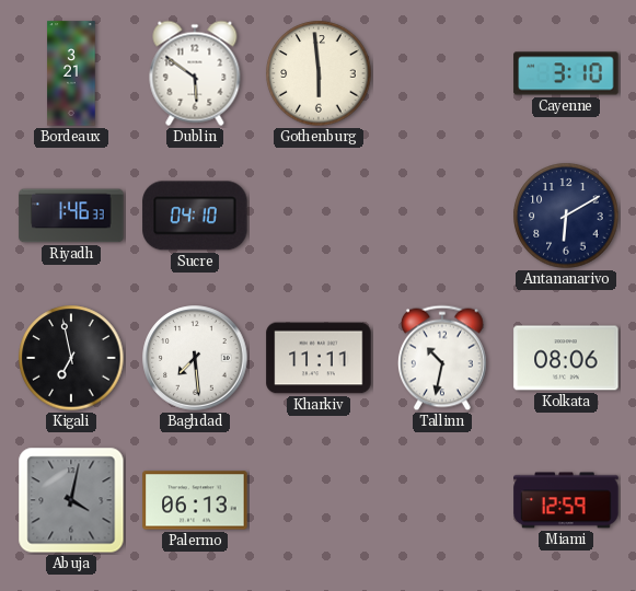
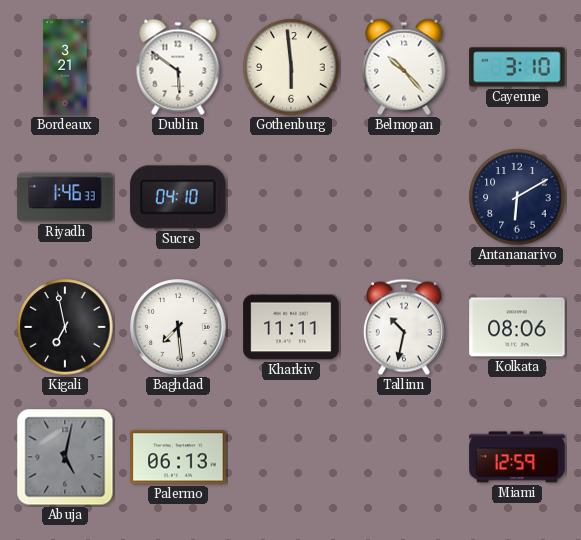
Belmopan: none -> 10:23 (404, 67)
Abuja: 4:02 -> 5:02 (65, 457)
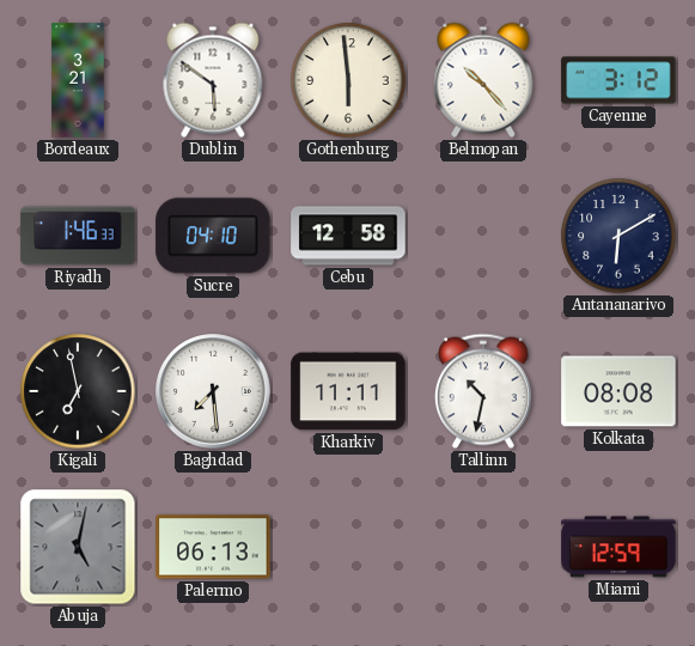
Cayenne: 3:10 -> 3:12 (618, 80)
Cebu: none -> 12:58 (348, 236)
Kolkata: 08:06 -> 08:08 (618, 391)
